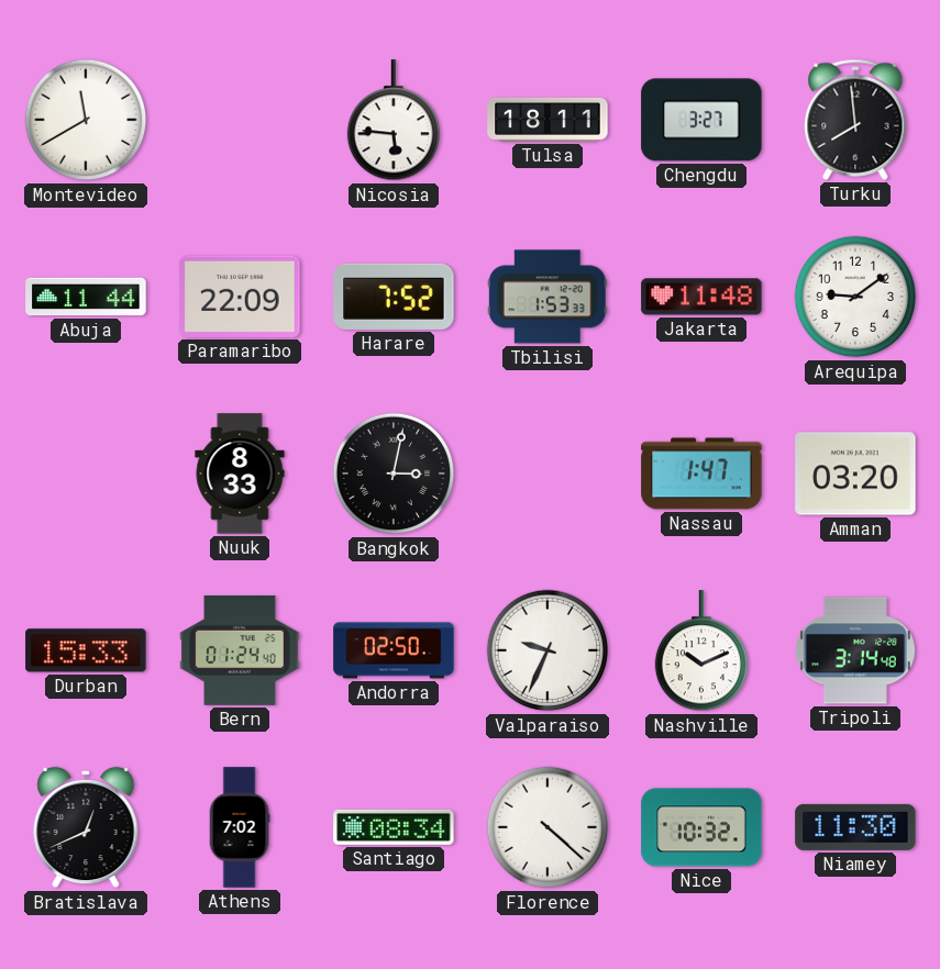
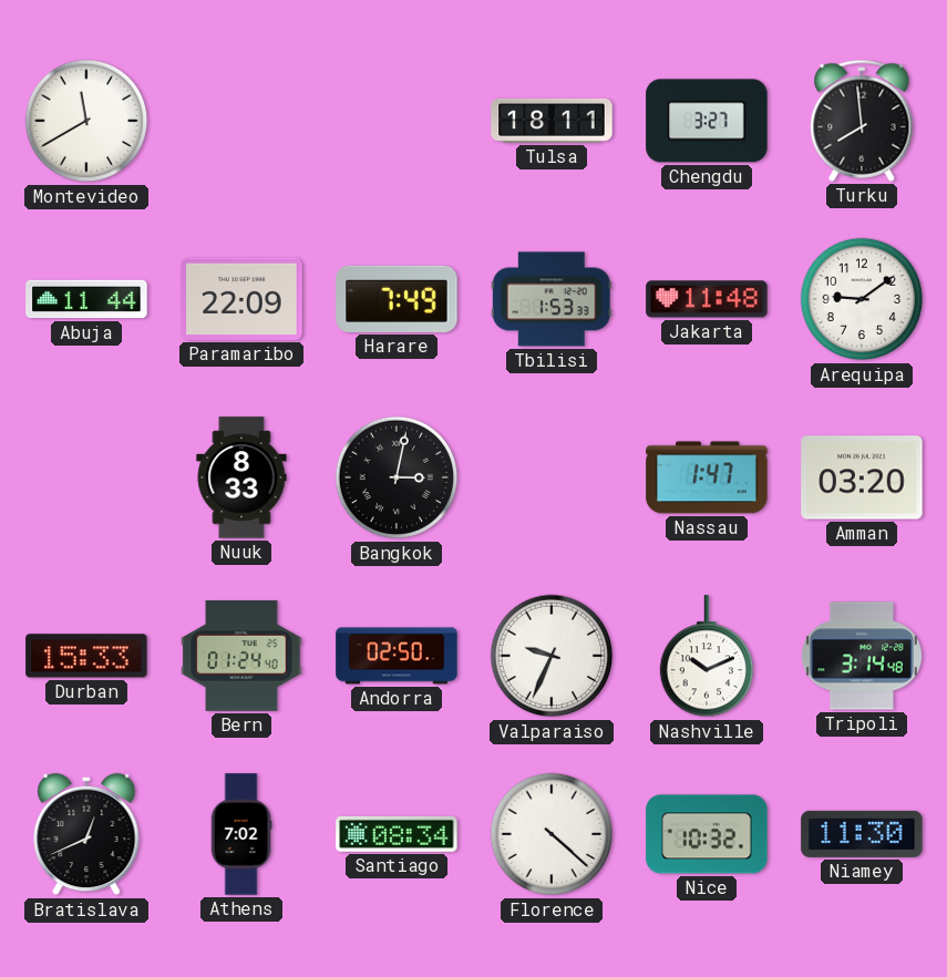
Nicosia: 5:46 -> none (392, 121)
Harare: 7:52 -> 7:49 (397, 299)
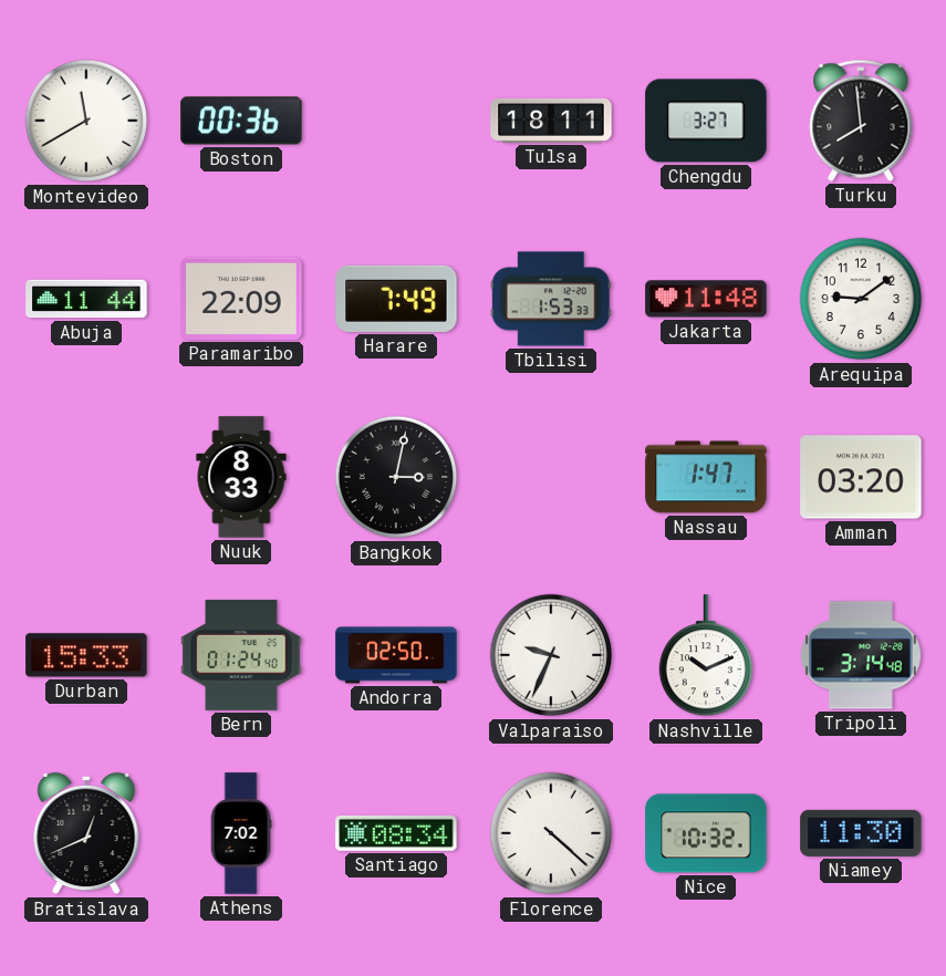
Boston: none -> 00:36 (241, 121)
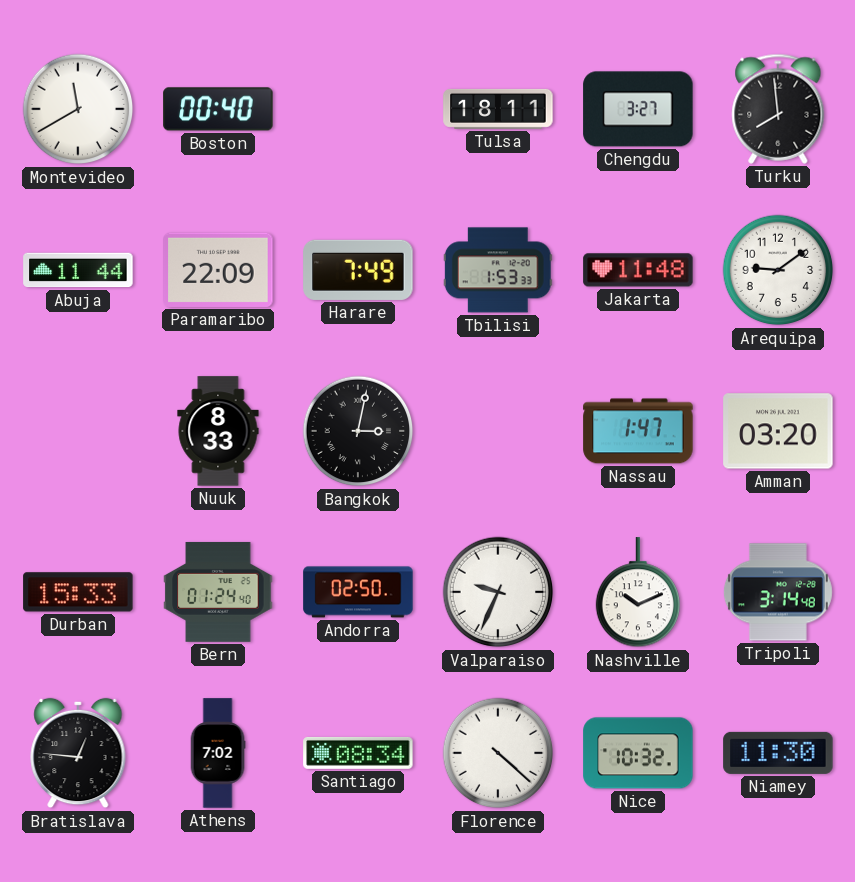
Boston: 00:36 -> 00:40 (218, 109)
Bratislava: 12:41 -> 12:46 (78, 753)
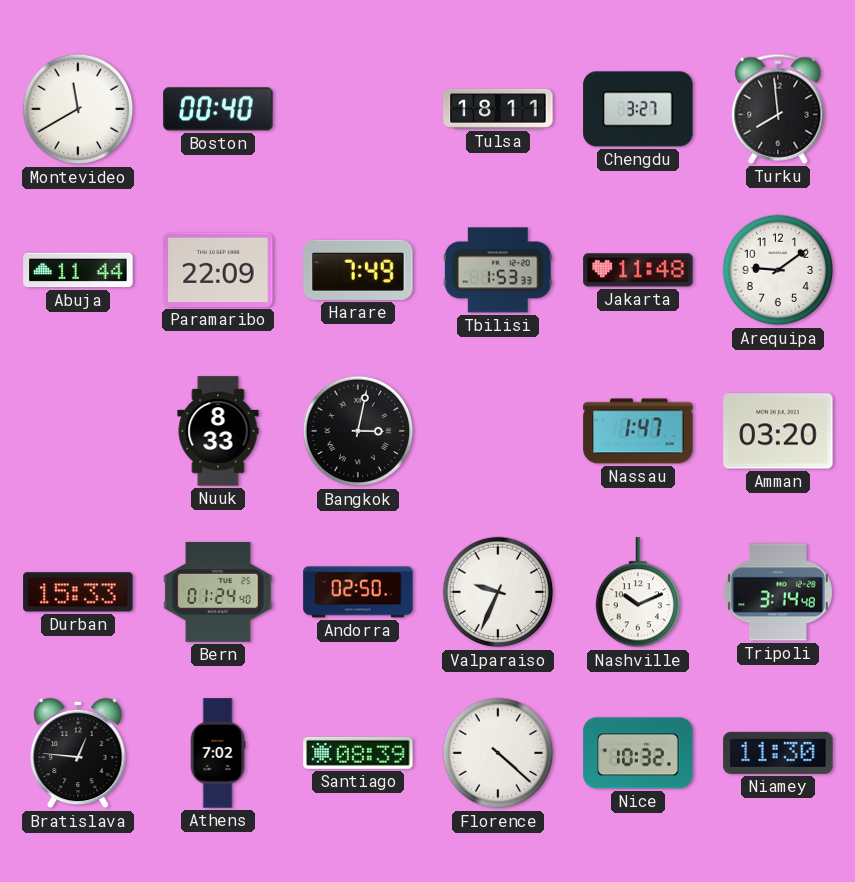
Santiago: 08:34 -> 08:39 (358, 753)
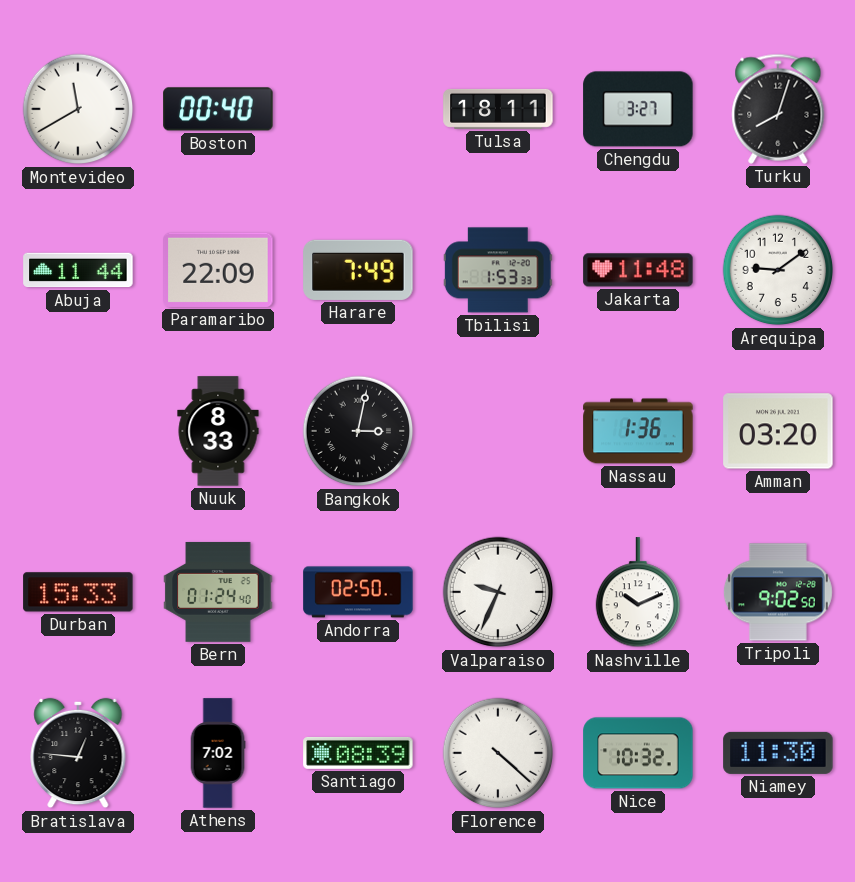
Turku: 7:59 -> 8:03 (778, 109)
Nassau: 1:47 -> 1:36 (638, 431)
Tripoli: 3:14 -> 9:02 (778, 592)
